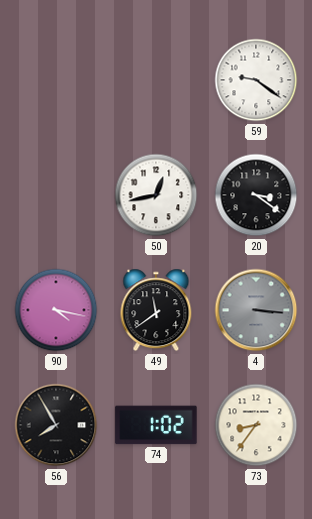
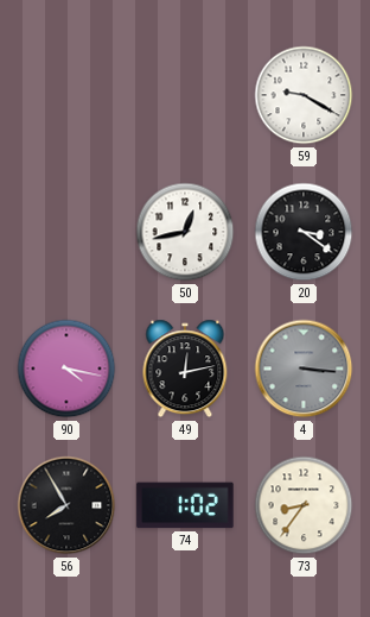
59: 9:21 -> 9:20 (304, 95)
49: 11:39 -> 12:13 (185, 369)
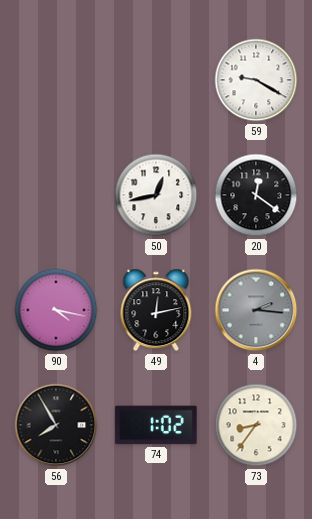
20: 3:21 -> 12:21 (256, 195)
4: 3:16 -> 2:16 (256, 310)
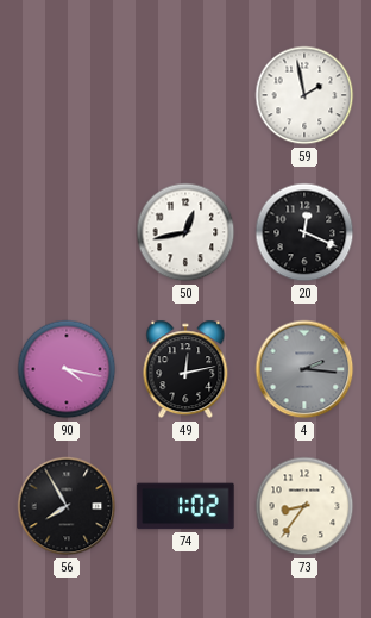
59: 9:20 -> 1:58 (304, 95)
20: 12:21 -> 12:19 (304, 232)
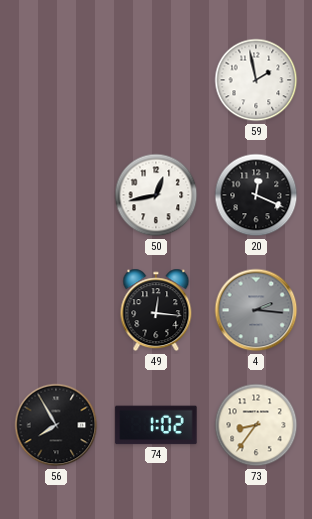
90: 4:17 -> none (67, 369)
49: 12:13 -> 12:16 (156, 310)
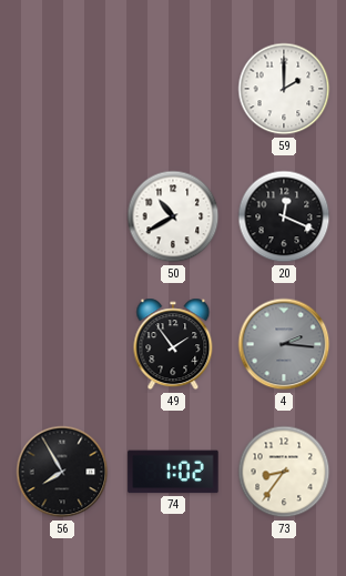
59: 1:58 -> 2:00 (284, 89)
50: 12:43 -> 10:40 (173, 216)
49: 12:16 -> 1:54 (173, 344)
